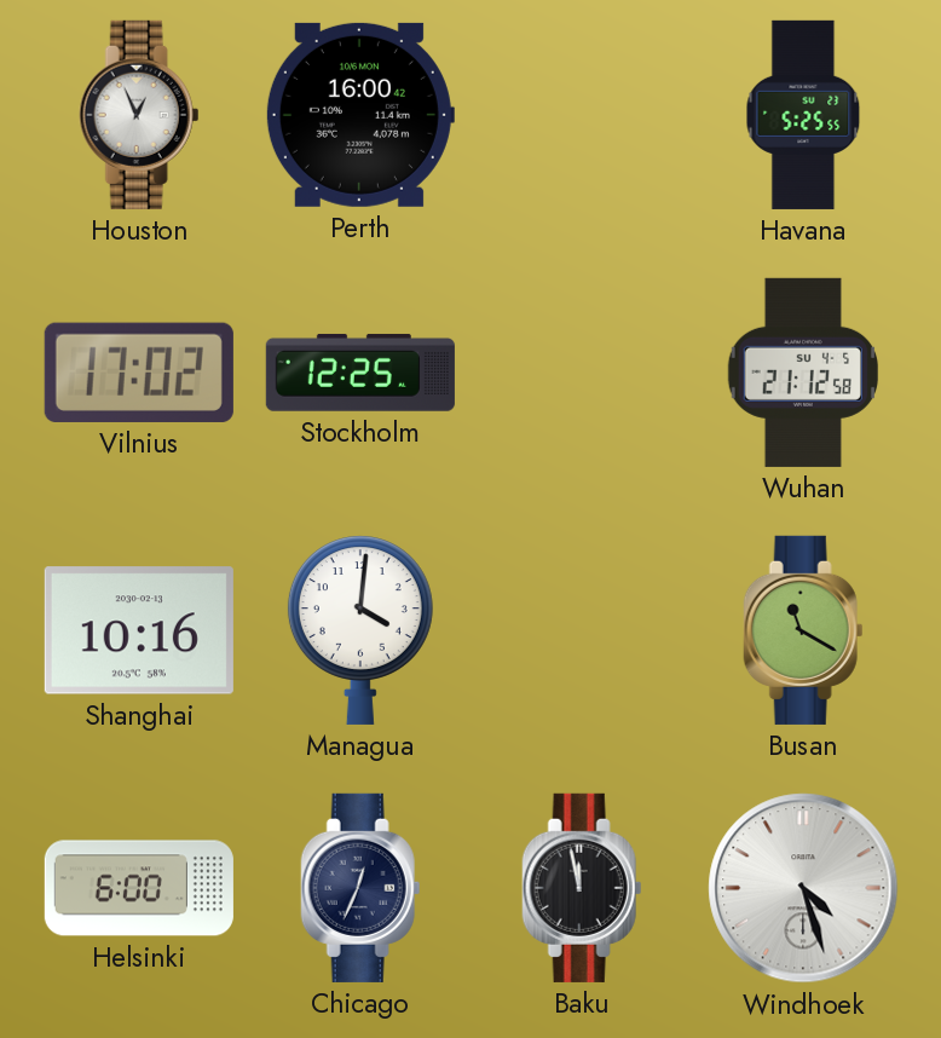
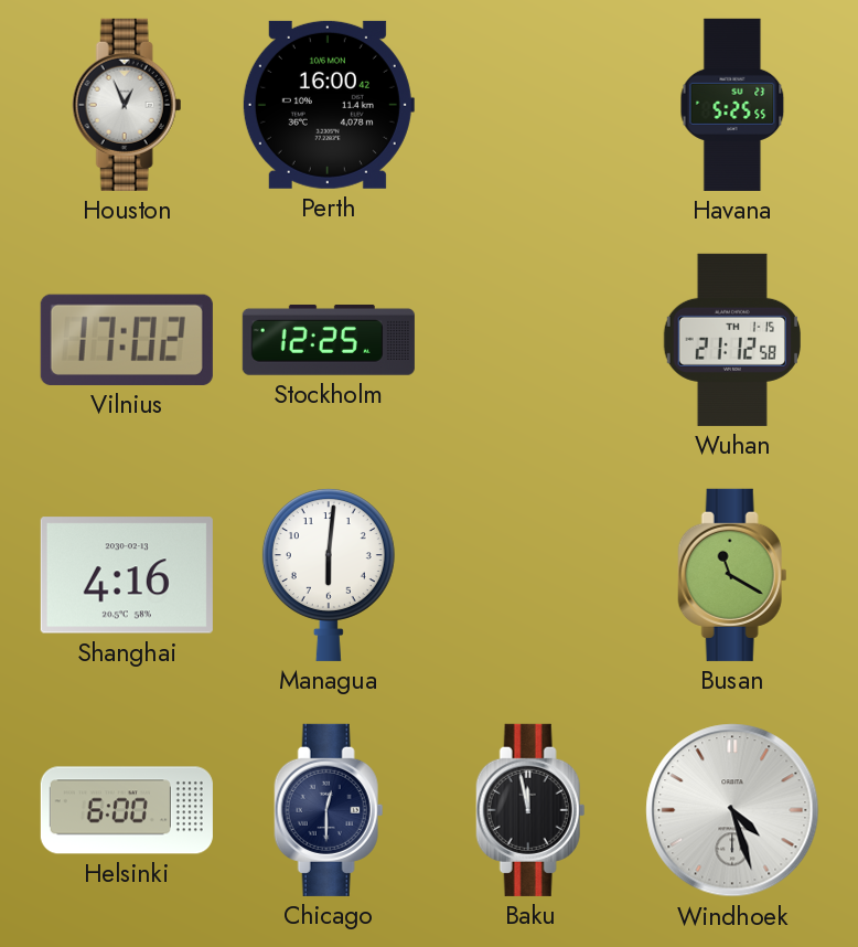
Wuhan date: SU 4-5 -> TH 1-15 (731, 340)
Shanghai: 10:16 -> 4:16 (127, 575)
Managua: 4:01 -> 6:01 (329, 575)
Chicago: 12:34 -> 12:30 (329, 810)
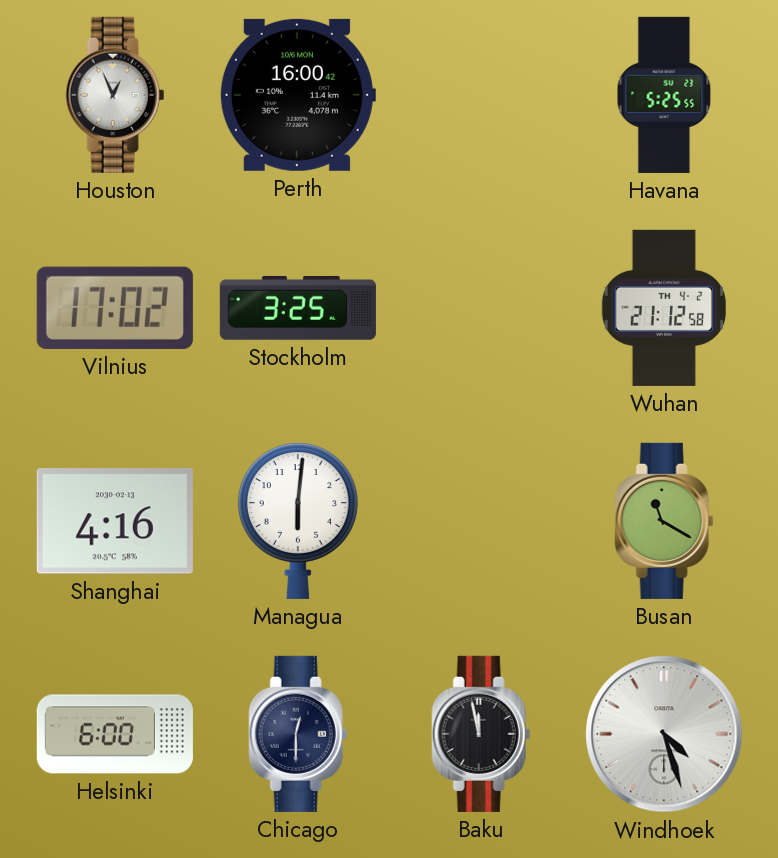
Stockholm: 12:25 -> 3:25 (298, 308)
Wuhan date: TH 1-15 -> TH 4-2 (663, 308)
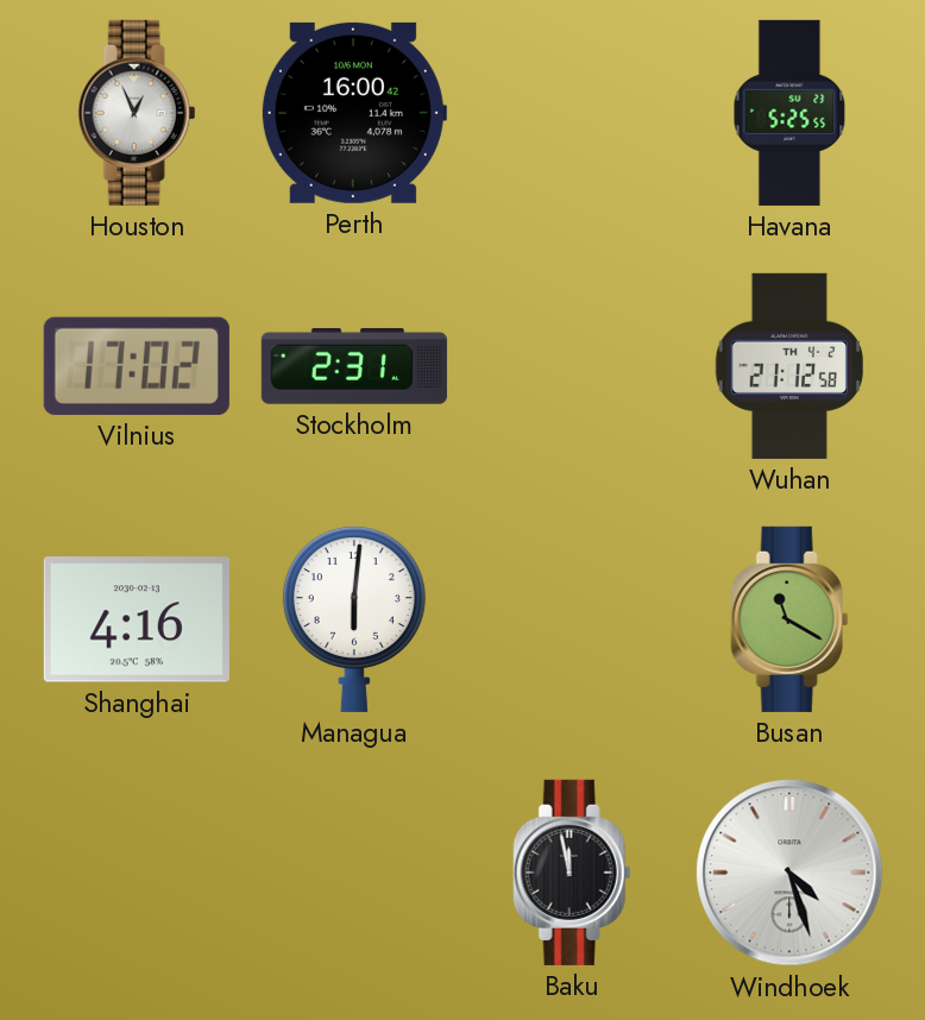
Stockholm: 3:25 -> 2:31 (354, 366)
Helsinki: 6:00 -> none (115, 734)
Chicago: 12:30 -> none (298, 734)
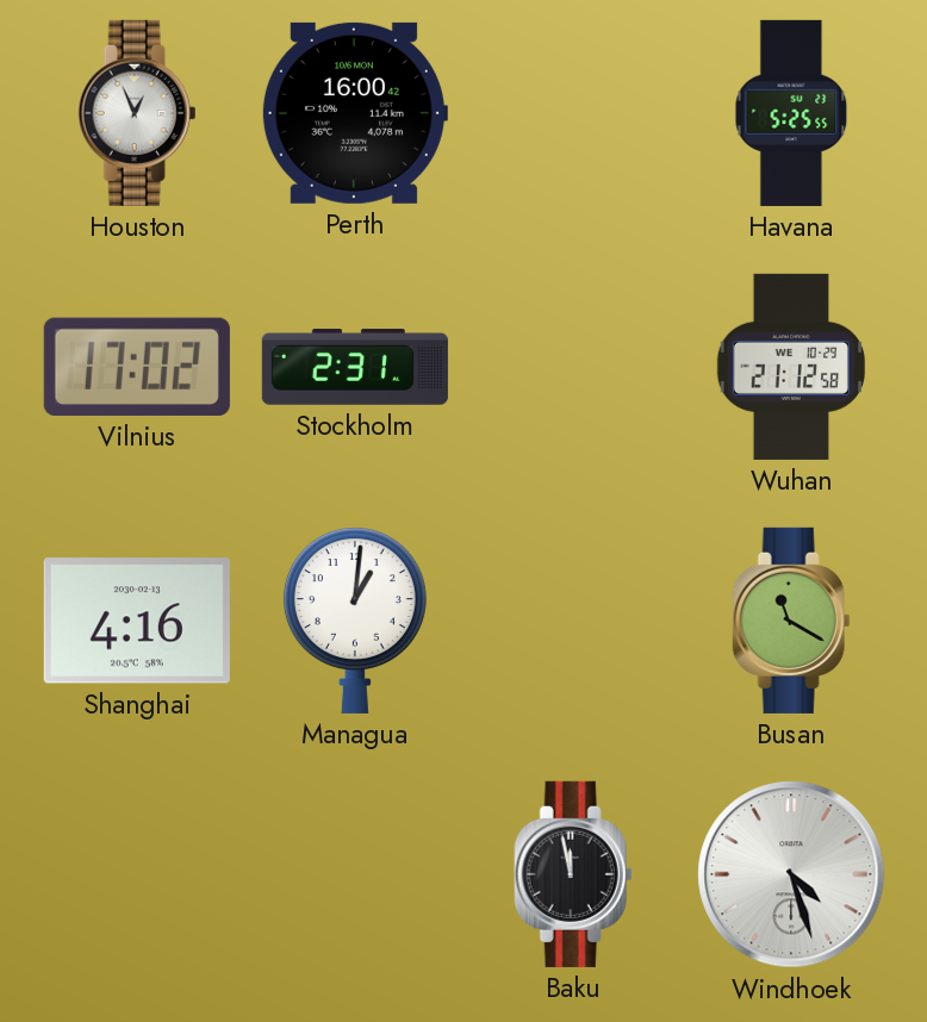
Wuhan date: TH 4-2 -> WE 10-29 (790, 367)
Managua: 6:01 -> 1:01 (355, 621)
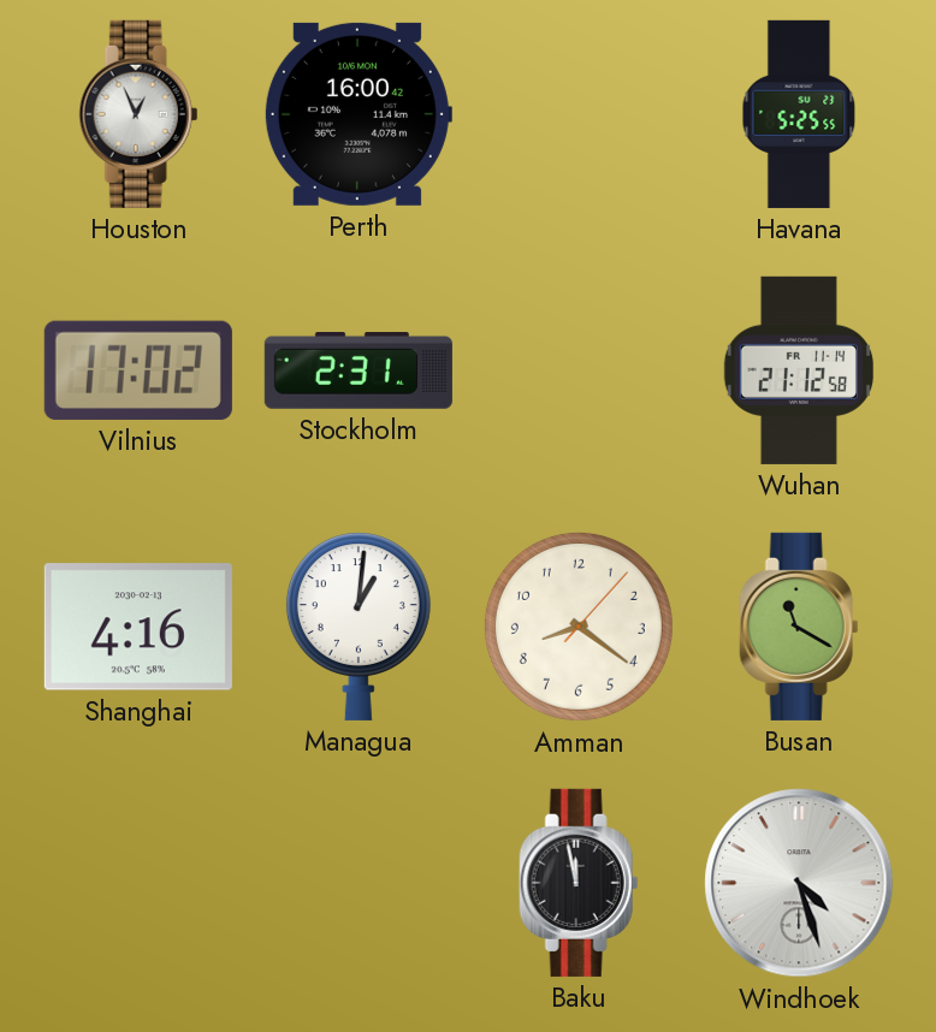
Wuhan date: WE 10-29 -> FR 11-14 (798, 370)
Amman: none -> 8:21 (579, 627)
